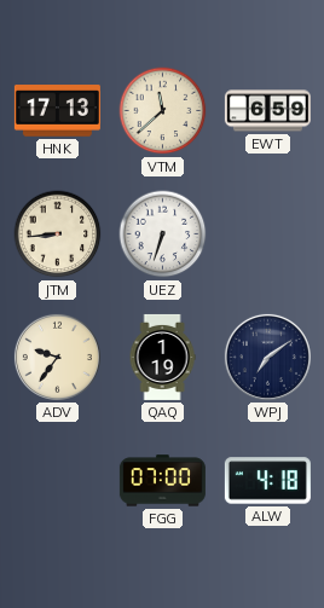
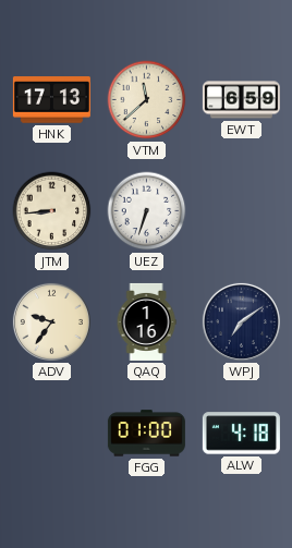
QAQ: 1:19 -> 1:16 (146, 321)
FGG: 07:00 -> 01:00 (146, 434)
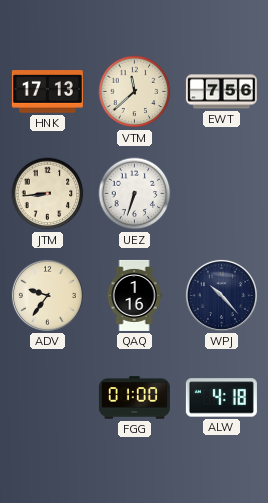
EWT: 6:59 -> 7:56 (221, 92)
WPJ: 7:09 -> 10:23 (221, 295)
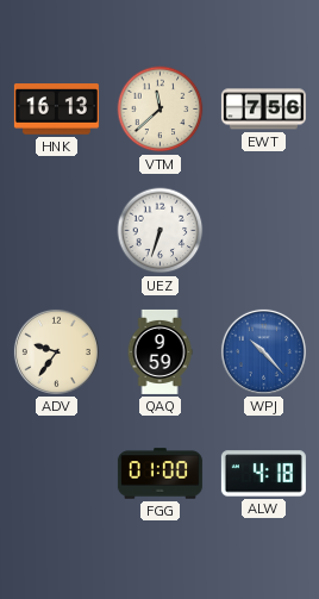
HNK: 17:13 -> 16:13 (56, 110)
JTM: 8:44 -> none (48, 194)
QAQ: 1:16 -> 9:59 (159, 351)
WPJ dial: navy -> blue (263, 351)
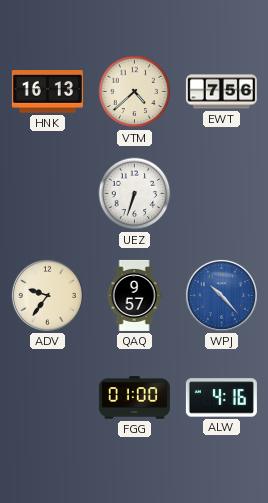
VTM: 11:38 -> 4:38 (135, 92)
QAQ: 9:59 -> 9:57 (134, 295)
ALW: 4:18 -> 4:16 (221, 398)
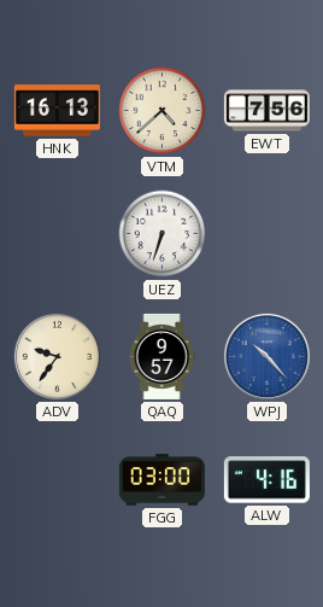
FGG: 01:00 -> 03:00 (161, 480)
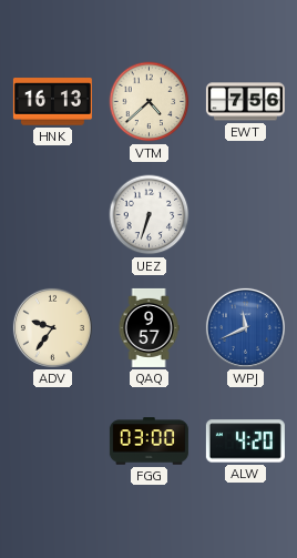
WPJ: 10:23 -> 11:41 (245, 327)
ALW: 4:16 -> 4:20 (245, 442)
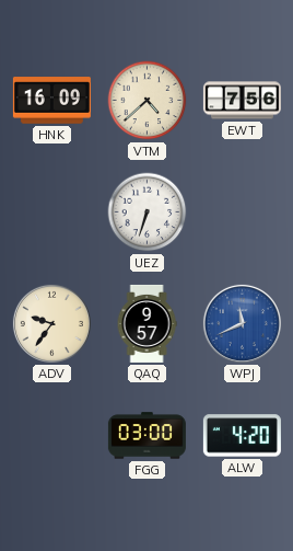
HNK: 16:13 -> 16:09 (51, 101)
